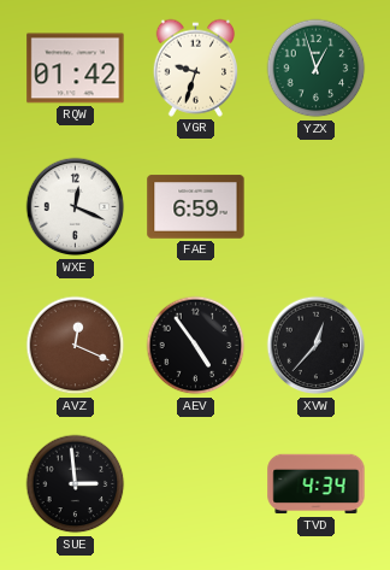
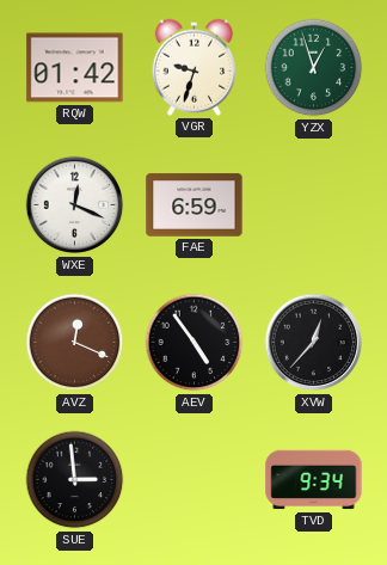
TVD: 4:34 -> 9:34 (314, 480)
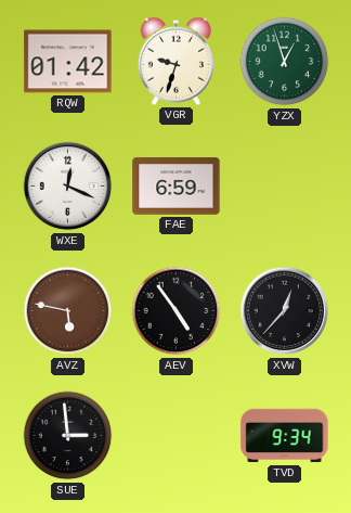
AVZ: 12:19 -> 5:47 (68, 311)
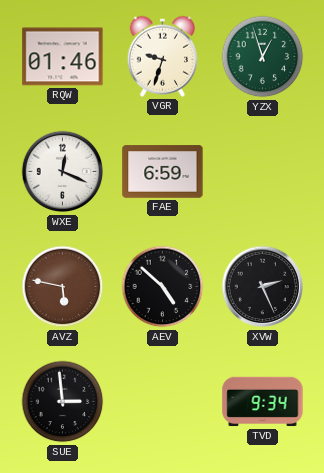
RQW: 01:42 -> 01:46 (63, 57)
AEV: 4:54 -> 4:52 (163, 287)
XVW: 12:37 -> 2:26 (263, 287)
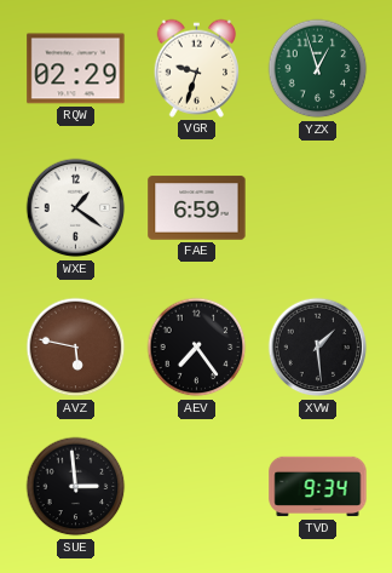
RQW: 01:46 -> 02:29 (76, 69)
WXE: 12:19 -> 1:21 (76, 208)
AEV: 4:52 -> 7:24 (197, 348)
XVW: 2:26 -> 1:29 (318, 348)
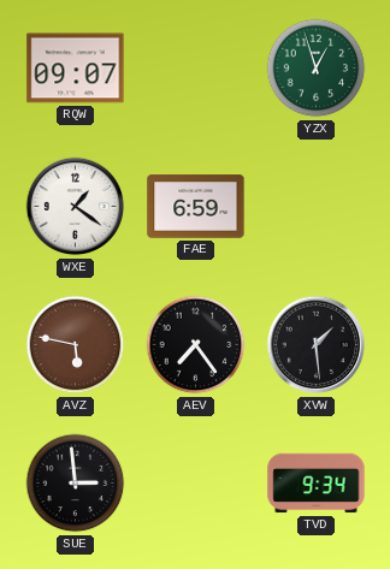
RQW: 02:29 -> 09:07 (76, 69)
VGR: 9:33 -> none (197, 68)
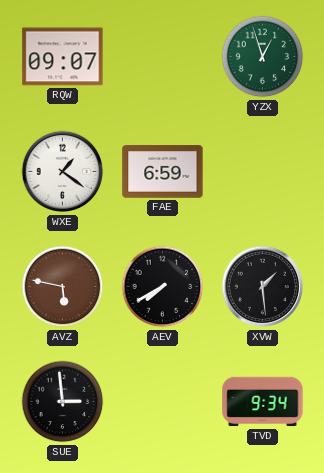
AEV: 7:24 -> 7:40 (163, 287)
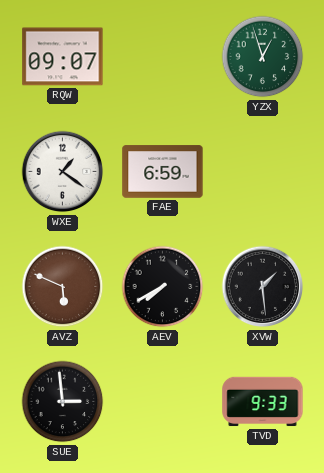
AVZ: 5:47 -> 5:49 (63, 287)
TVD: 9:34 -> 9:33 (263, 402)
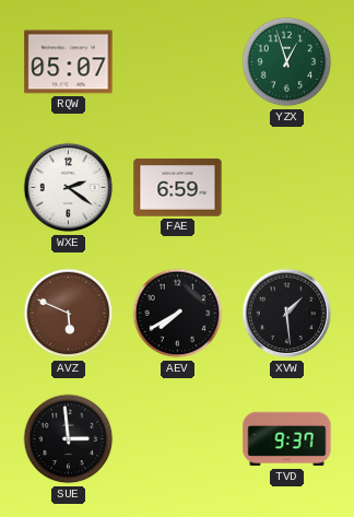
RQW: 09:07 -> 05:07 (69, 62)
WXE: 1:21 -> 2:21 (69, 188)
TVD: 9:33 -> 9:37 (287, 439)
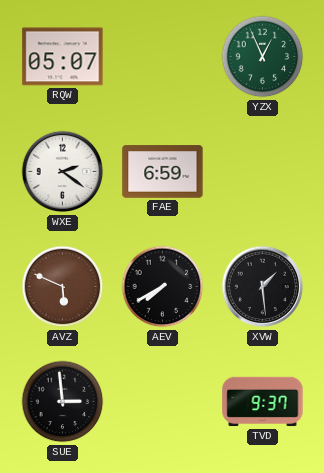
YZX: 12:57 -> 12:56 (263, 57)
